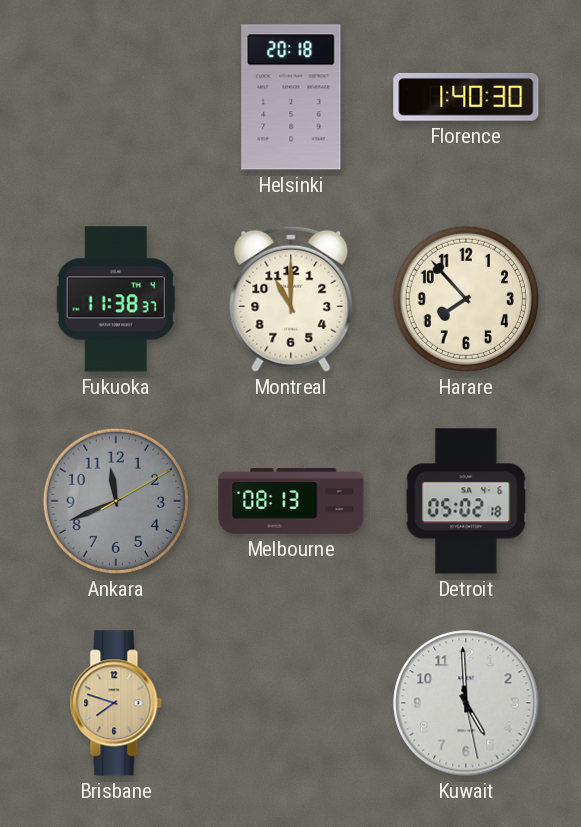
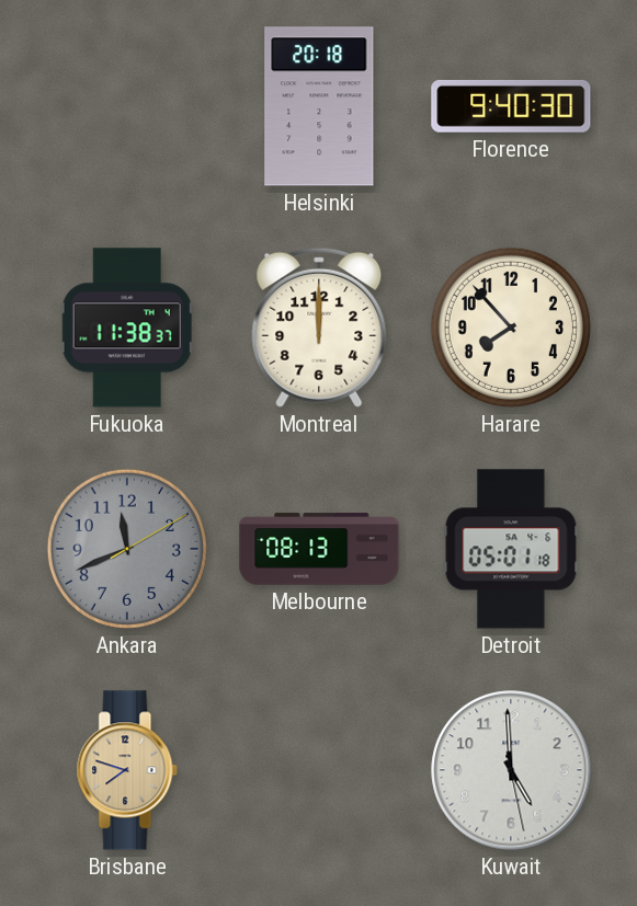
Florence: 1:40 -> 9:40 (511, 106)
Montreal: 11:00 -> 12:00 (319, 328)
Detroit: 05:02 -> 05:01 (511, 549)
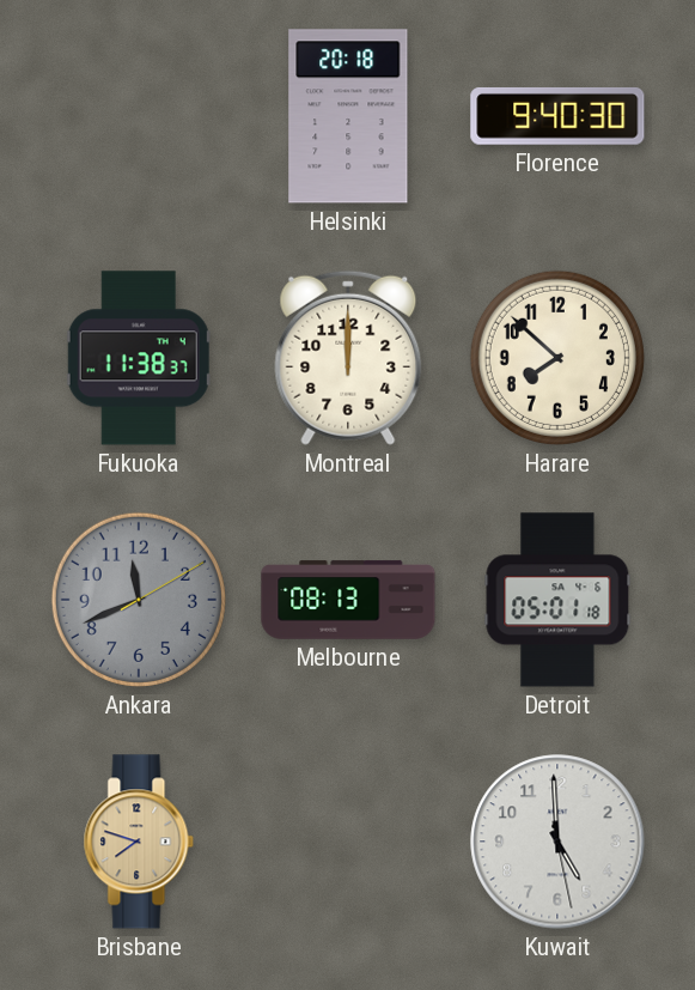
Harare: 7:53 -> 7:52 (557, 358)
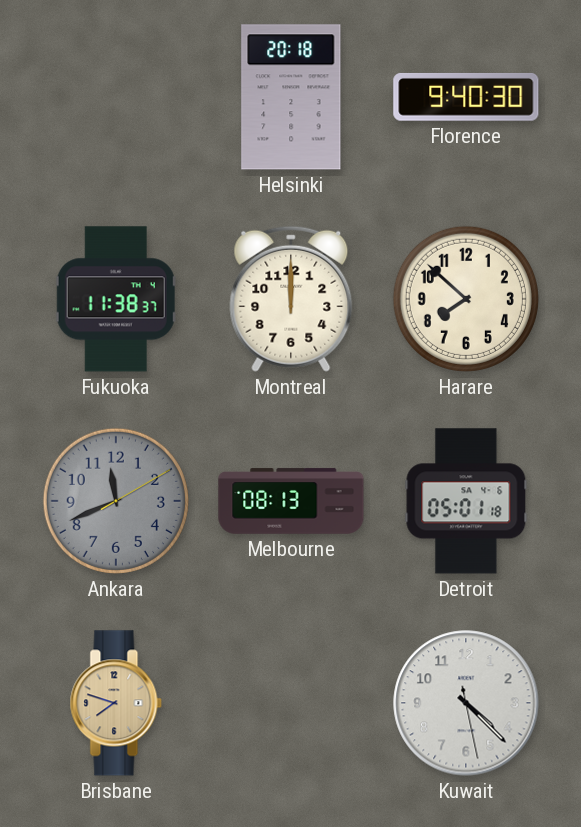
Kuwait: 4:59 -> 4:22 (466, 703)
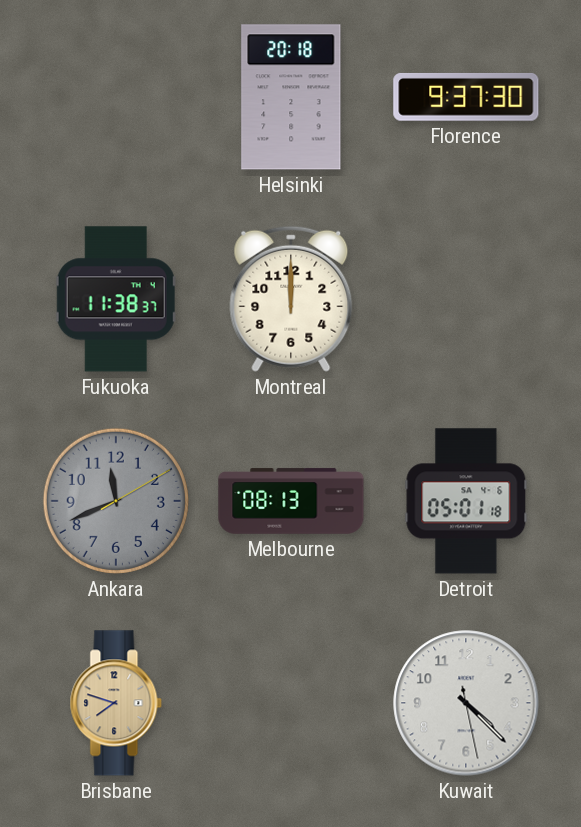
Florence: 9:40 -> 9:37 (466, 97)
Harare: 7:52 -> none (466, 299)
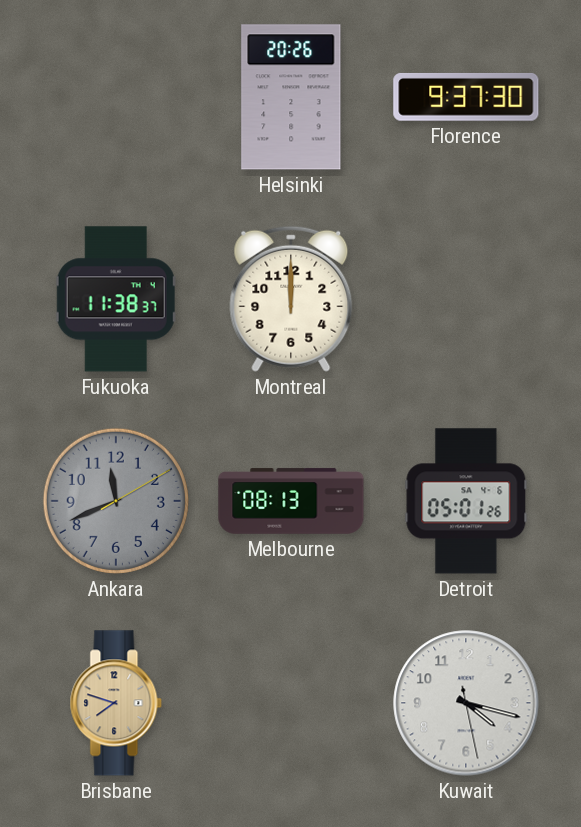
Helsinki: 20:18 -> 20:26 (291, 97)
Detroit: 05:01:18 -> 05:01:26 (466, 501)
Kuwait: 4:22 -> 4:17 (466, 703)
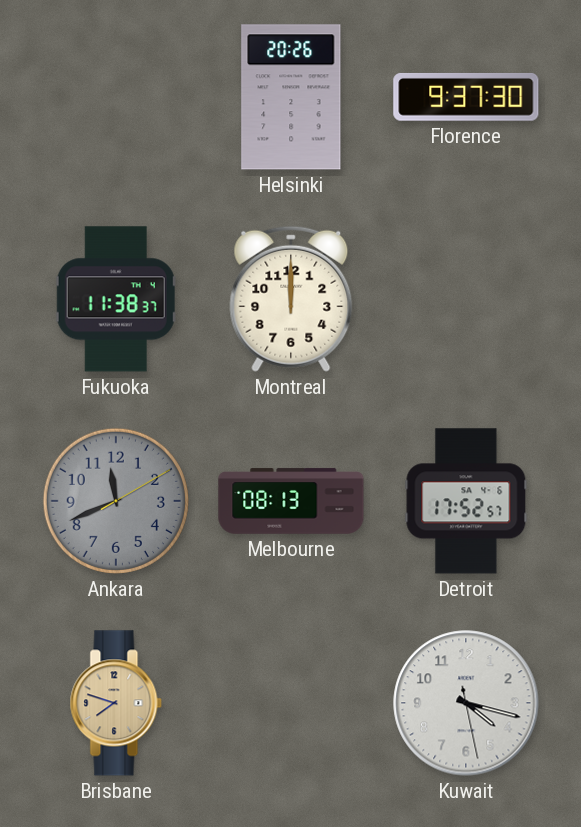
Detroit: 05:01 -> 17:52 (466, 501)
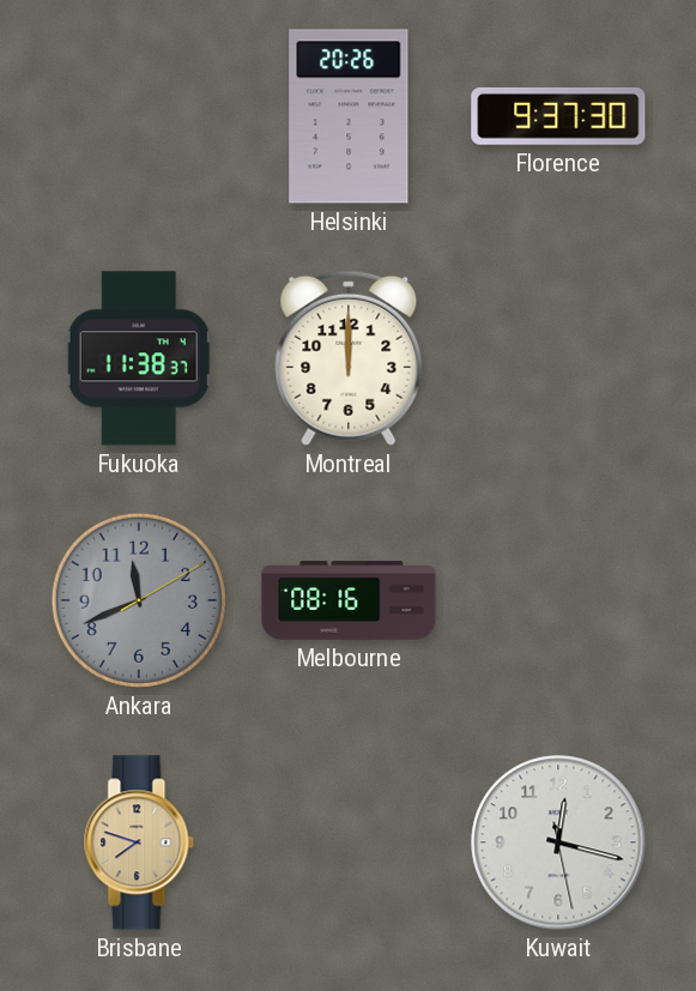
Melbourne: 08:13 -> 08:16 (349, 600)
Detroit: 17:52 -> none (466, 501)
Kuwait: 4:17 -> 12:17 (558, 842)
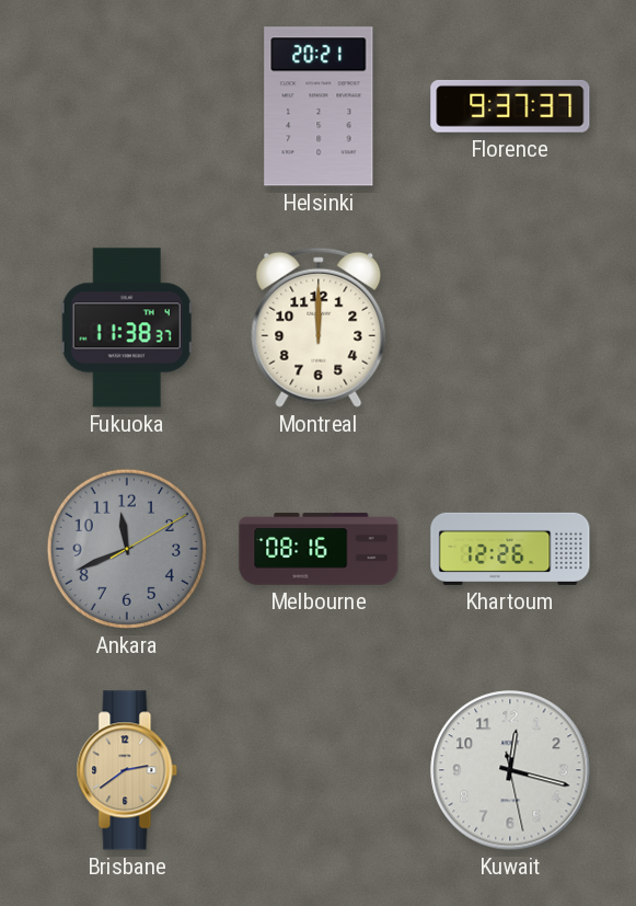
Helsinki: 20:26 -> 20:21 (319, 106)
Florence: 9:37:30 -> 9:37:37 (510, 106)
Khartoum: none -> 12:26 (510, 549)
Brisbane: 7:48 -> 2:39 (127, 770)
